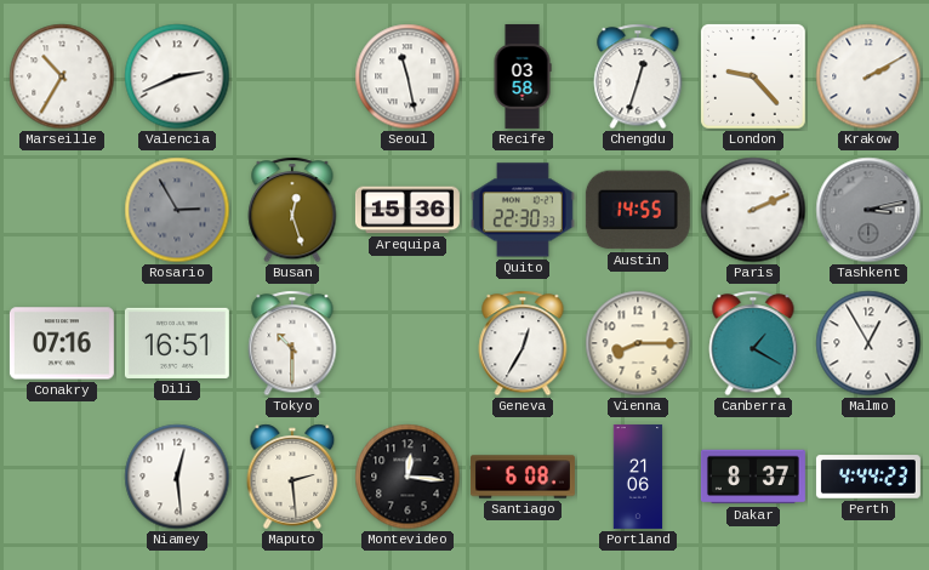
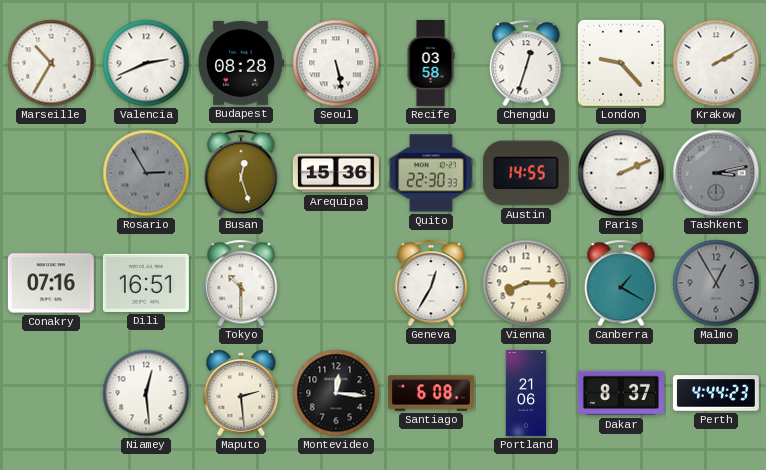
Budapest: none -> 08:28 (241, 63)
Seoul: 11:28 -> 5:28 (336, 63)
Malmo dial: white -> grey (716, 283)
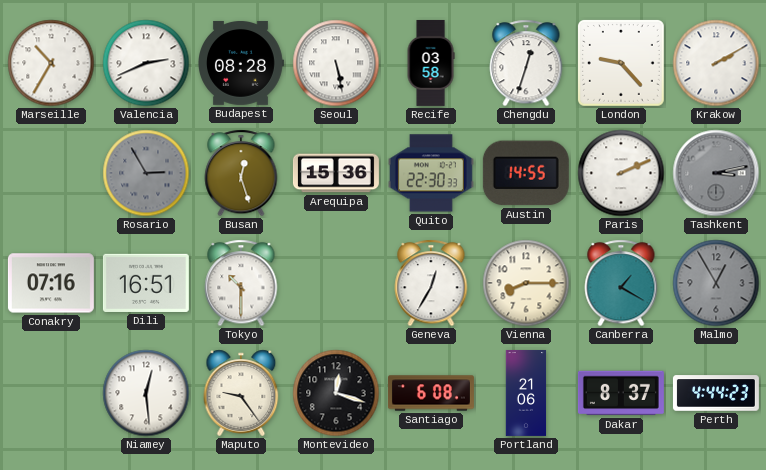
Maputo: 2:29 -> 9:24 (241, 393)
Montevideo: 12:16 -> 12:18 (336, 393)
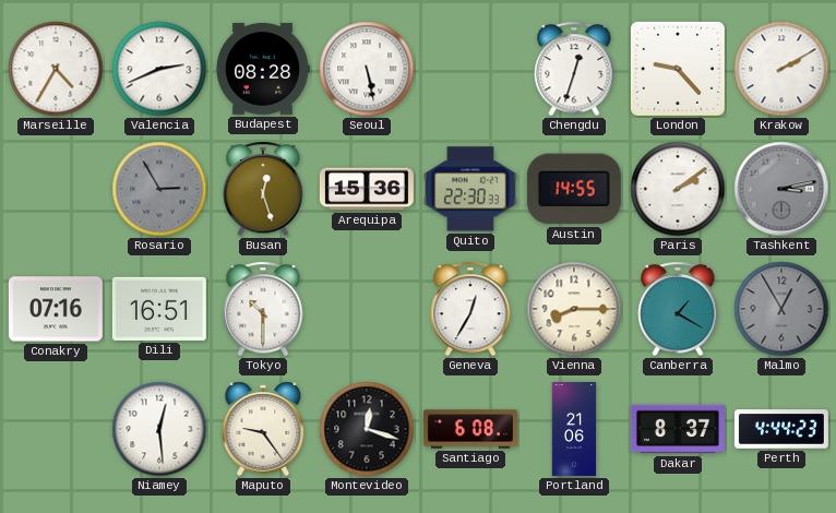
Marseille: 10:35 -> 4:35 (56, 69)
Recife: 03:58 -> none (431, 63)
Paris: 2:11 -> 2:09 (678, 189)
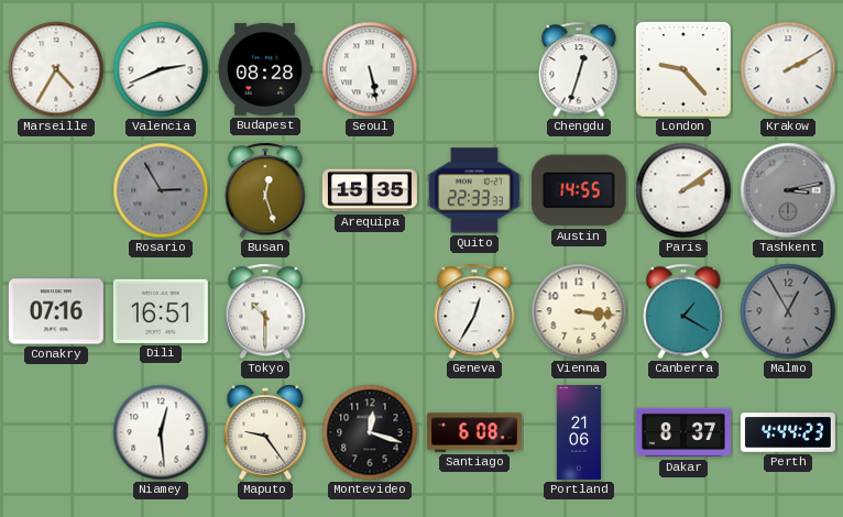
Arequipa: 15:36 -> 15:35 (370, 190)
Quito: 22:30 -> 22:33 (474, 190)
Vienna: 8:15 -> 3:16 (579, 311)
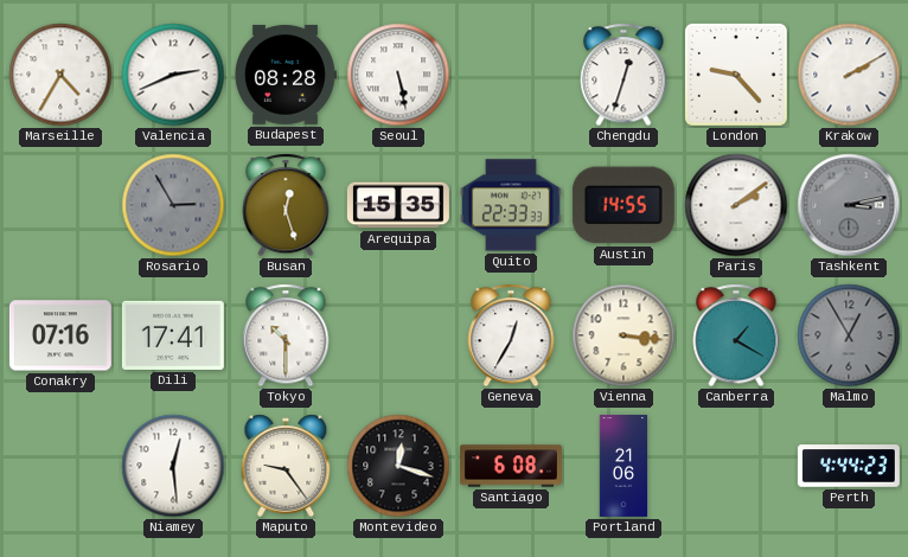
Dili: 16:51 -> 17:41 (173, 335)
Dakar: 8:37 -> none (683, 432)
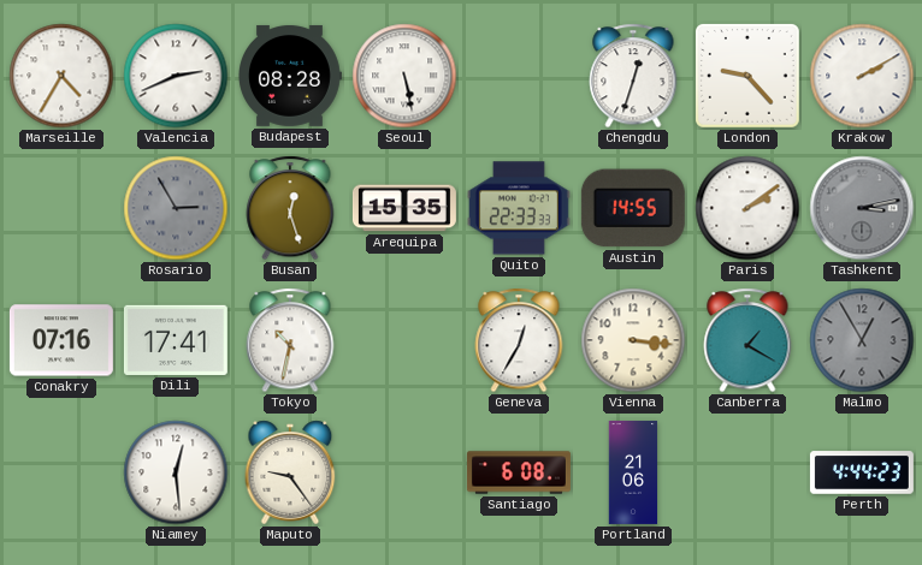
Tokyo: 10:30 -> 10:32 (290, 340)
Montevideo: 12:18 -> none (398, 466)
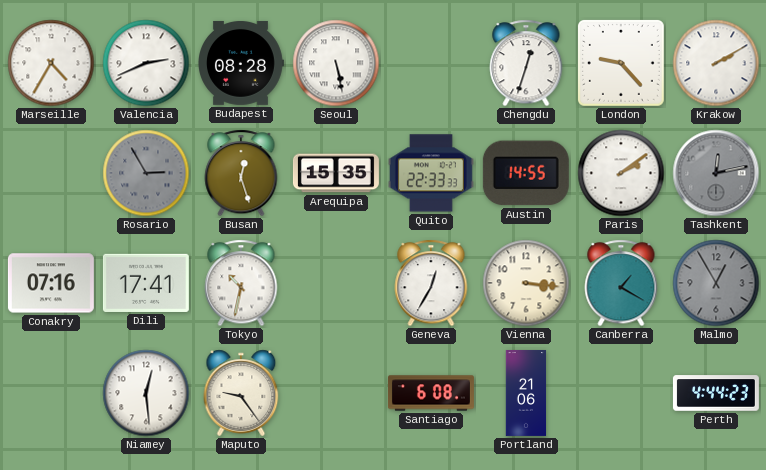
Tashkent: 3:13 -> 12:13 (716, 173)
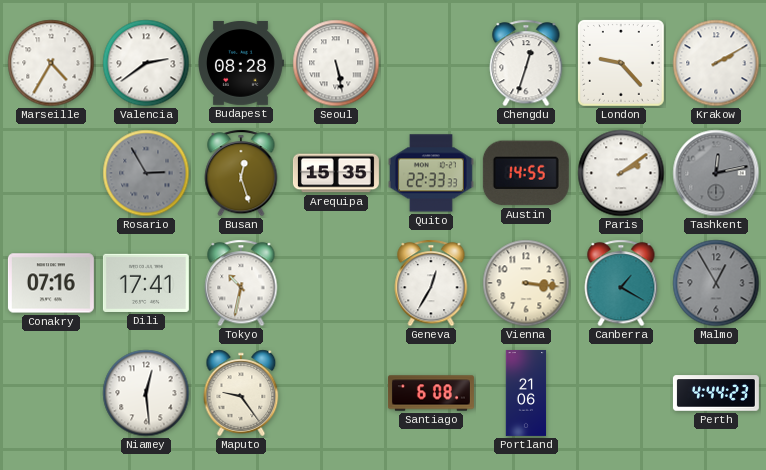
Valencia: 2:41 -> 2:39 (146, 63)
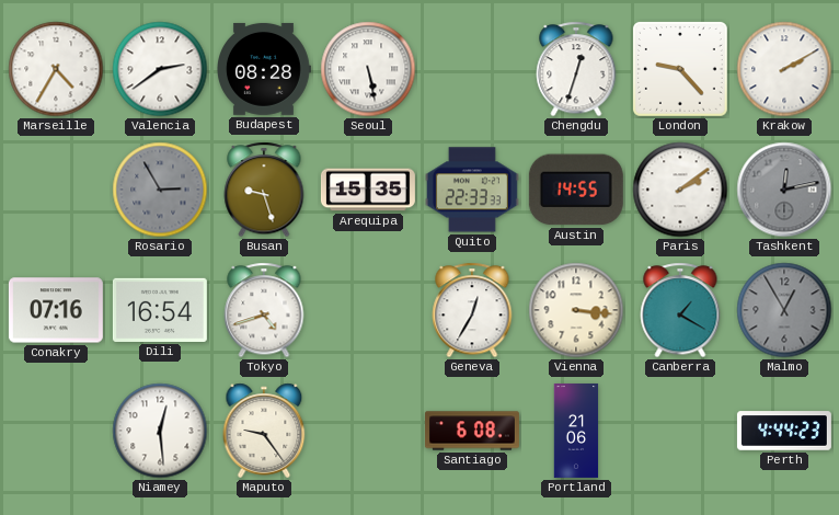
Busan: 12:27 -> 9:27 (264, 190)
Dili: 17:41 -> 16:54 (160, 310)
Tokyo: 10:32 -> 4:42 (264, 310)
